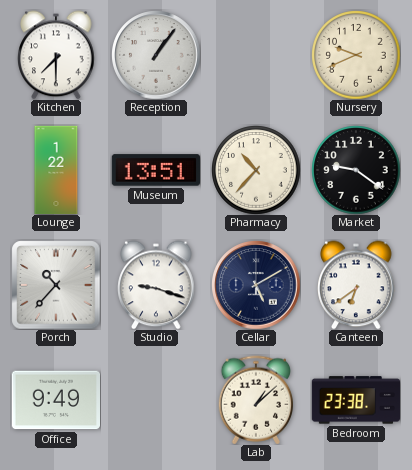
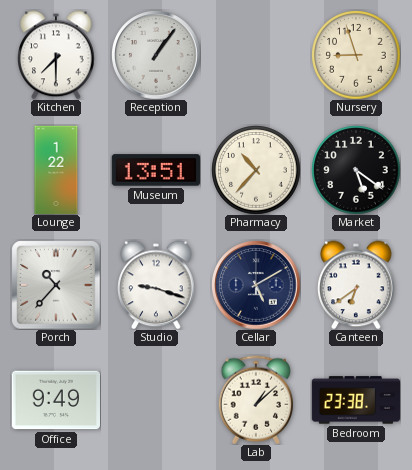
Nursery: 9:41 -> 8:57 (356, 55)
Market: 9:21 -> 5:21 (356, 170)
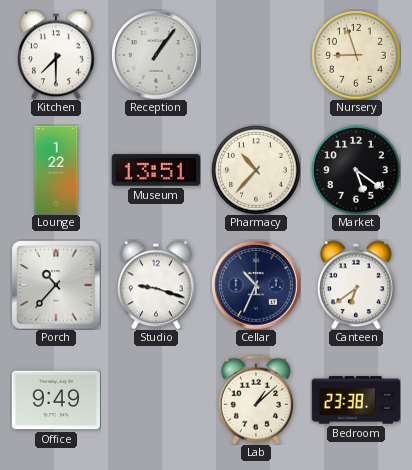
Cellar: 5:10 -> 10:34 (256, 285)
